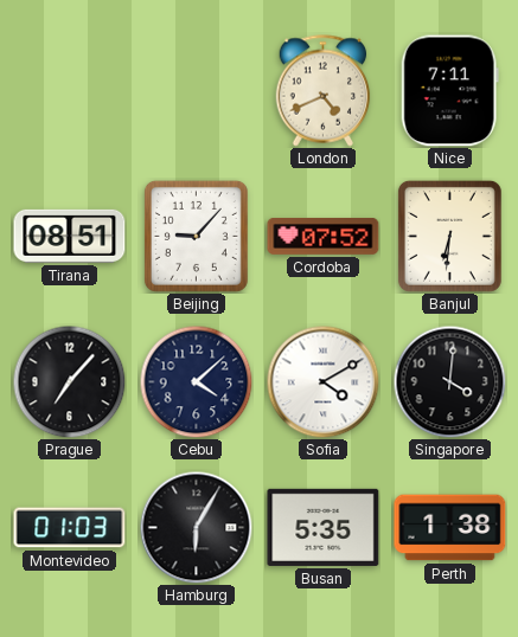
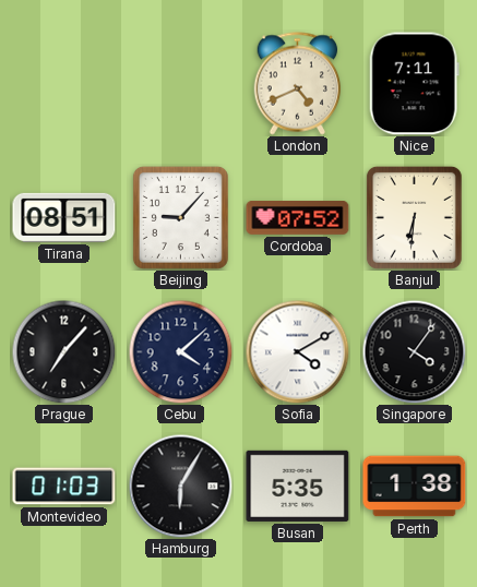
Singapore: 4:01 -> 4:06 (414, 351)
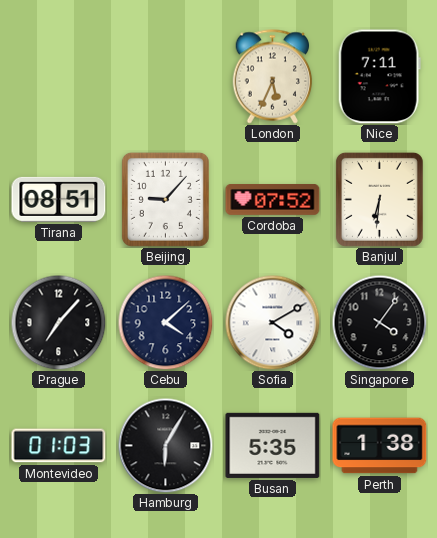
London: 4:41 -> 5:34 (273, 77)
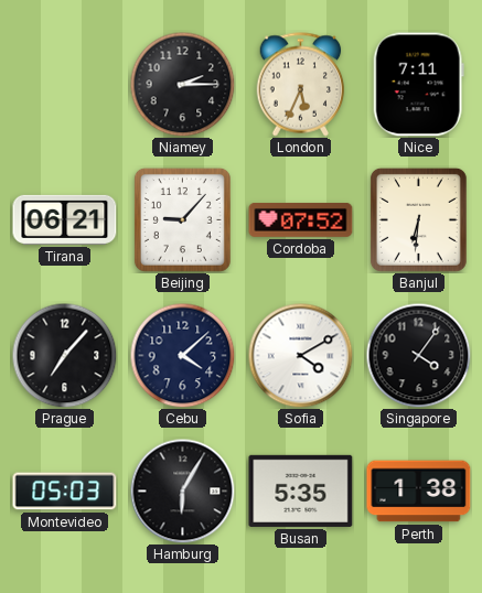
Niamey: none -> 2:15 (182, 84)
Tirana: 08:51 -> 06:21 (65, 219)
Montevideo: 01:03 -> 05:03 (65, 492)
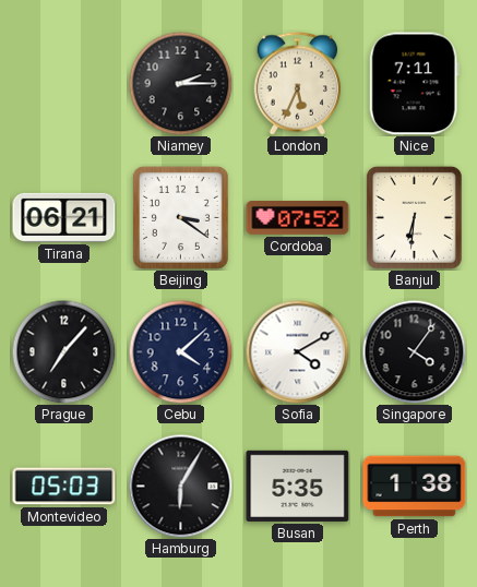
Beijing: 9:07 -> 3:21 (180, 217)
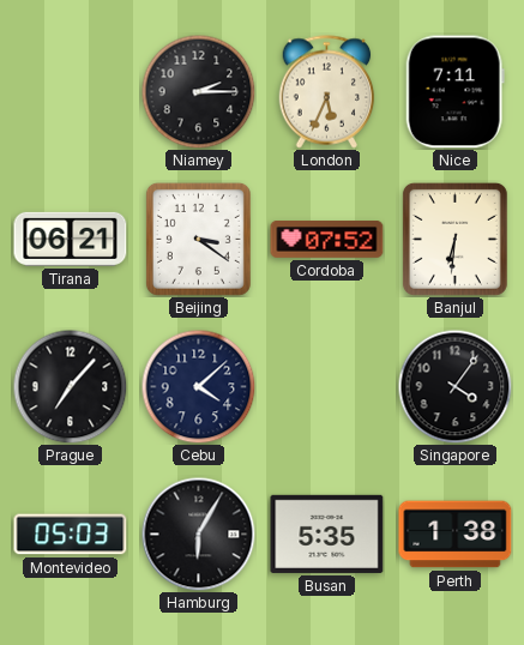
Sofia: 4:10 -> none (297, 351)
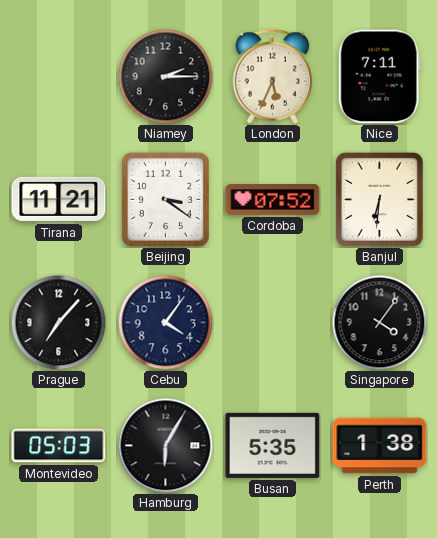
Tirana: 06:21 -> 11:21 (59, 199)
Cebu: 4:08 -> 4:06 (165, 322)
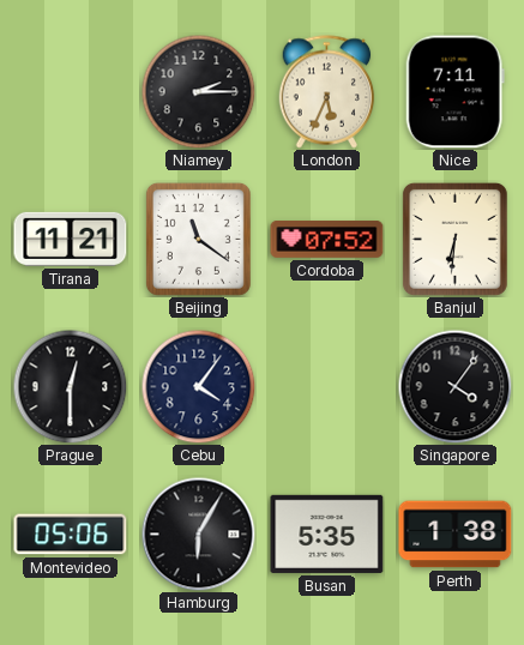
Beijing: 3:21 -> 11:21 (198, 239)
Prague: 7:07 -> 12:30 (70, 386)
Montevideo: 05:03 -> 05:06 (71, 535)
